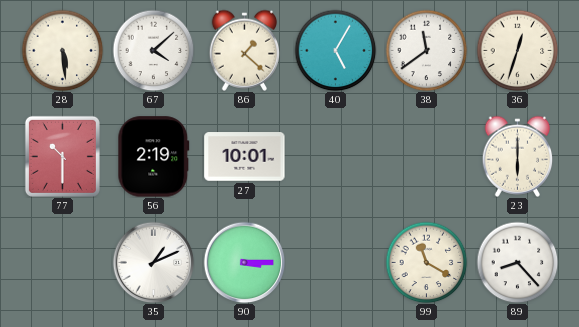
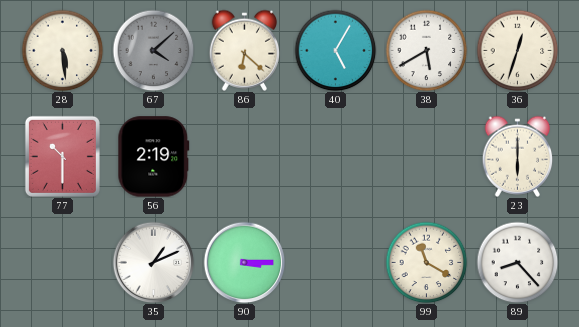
67 dial: white -> grey (153, 50)
86: 1:22 -> 6:22 (245, 50)
38: 11:39 -> 5:40 (426, 50)
27: 10:01 -> none (245, 157)
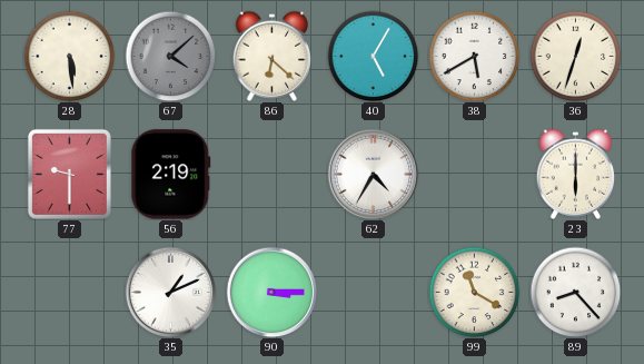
77: 10:30 -> 9:30 (69, 174)
62: none -> 4:35 (373, 174)
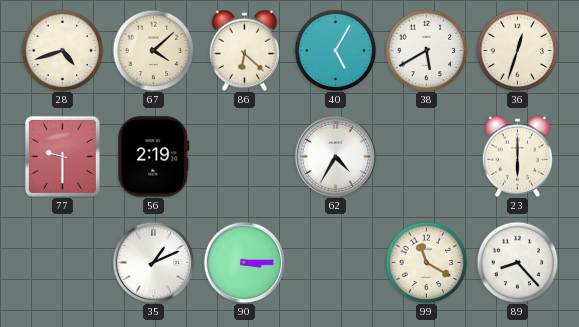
28: 5:29 -> 4:42 (62, 50)
67 dial: grey -> cream (153, 50)
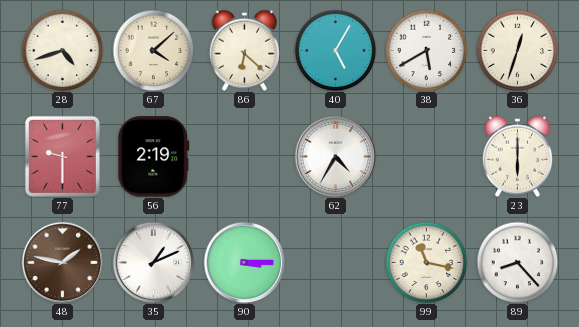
48: none -> 1:47 (62, 262)
99: 11:20 -> 11:17 (426, 262)
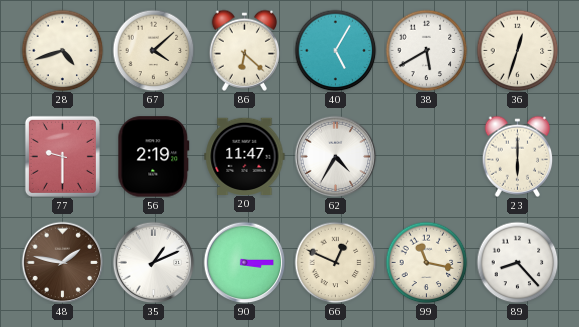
20: none -> 11:47 (245, 156)
66: none -> 12:49 (335, 262)
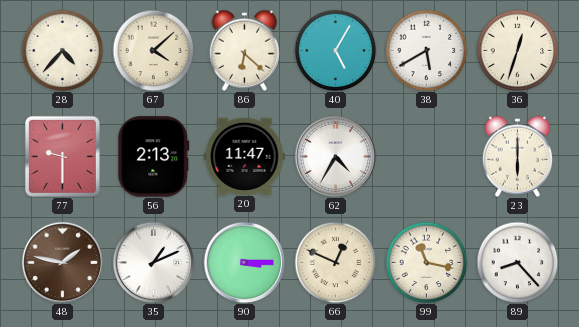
28: 4:42 -> 4:37 (62, 50)
56: 2:19 -> 2:13 (154, 157)
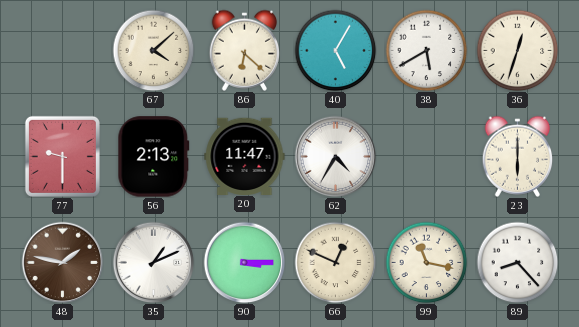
28: 4:37 -> none (62, 50)
